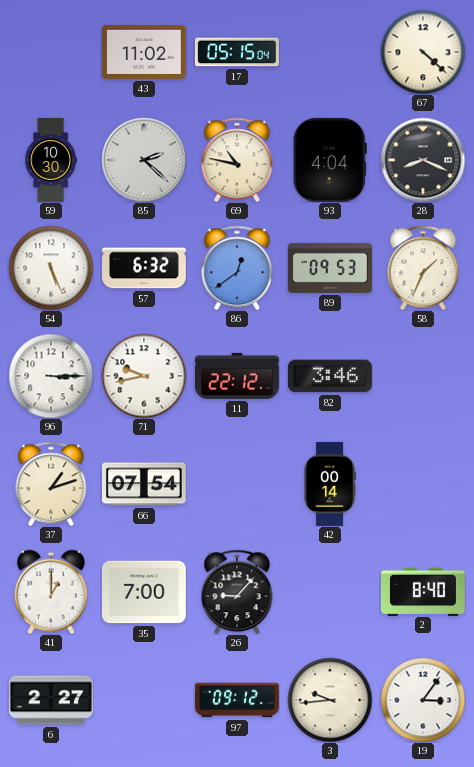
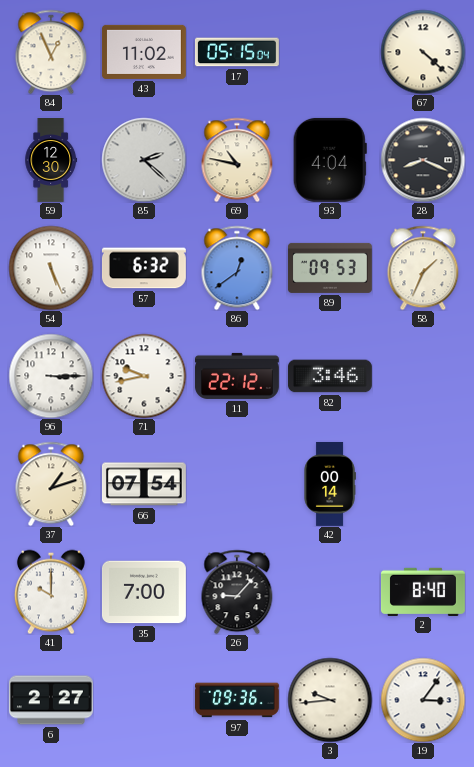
84: none -> 12:56 (51, 52)
59: 10:30 -> 12:30 (51, 161)
41: 1:00 -> 10:00 (51, 592)
97: 09:12 -> 09:36 (237, 700)
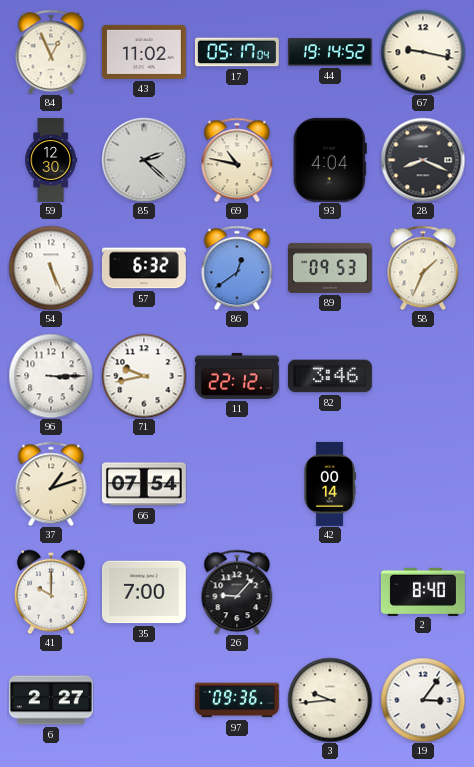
17: 05:15 -> 05:17 (237, 52)
44: none -> 19:14 (330, 52)
67: 4:22 -> 9:17 (423, 52)
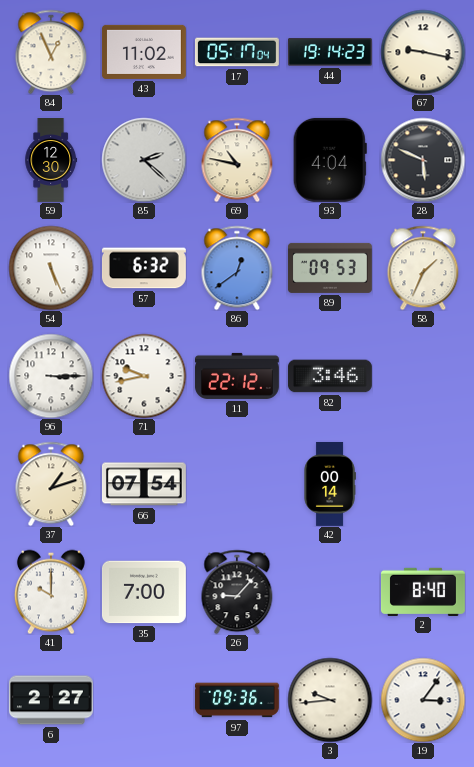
44: 19:14:52 -> 19:14:23 (330, 52)
28: 8:19 -> 5:49 (423, 160)
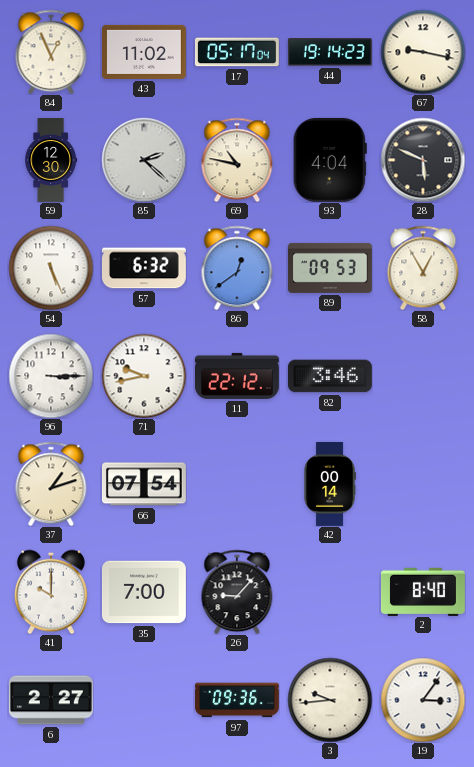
58: 1:34 -> 12:55 (423, 268)
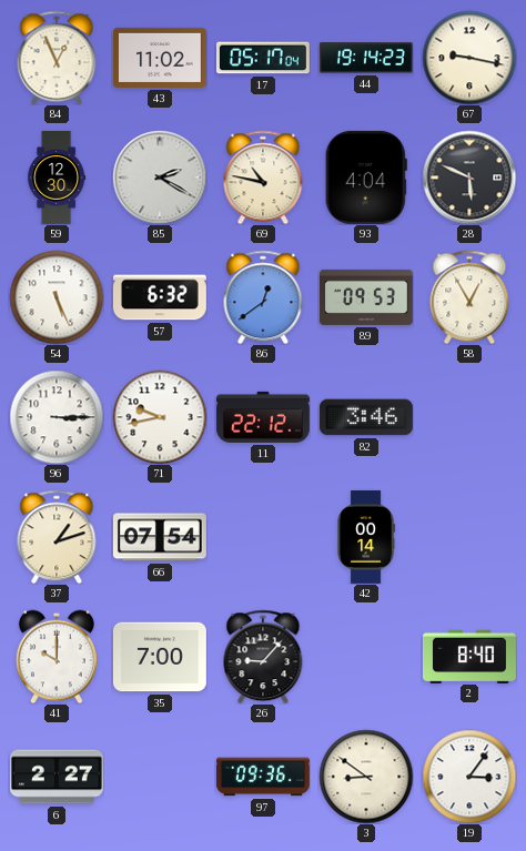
85: 2:22 -> 2:20 (160, 178)
3: 9:44 -> 8:51 (366, 777)
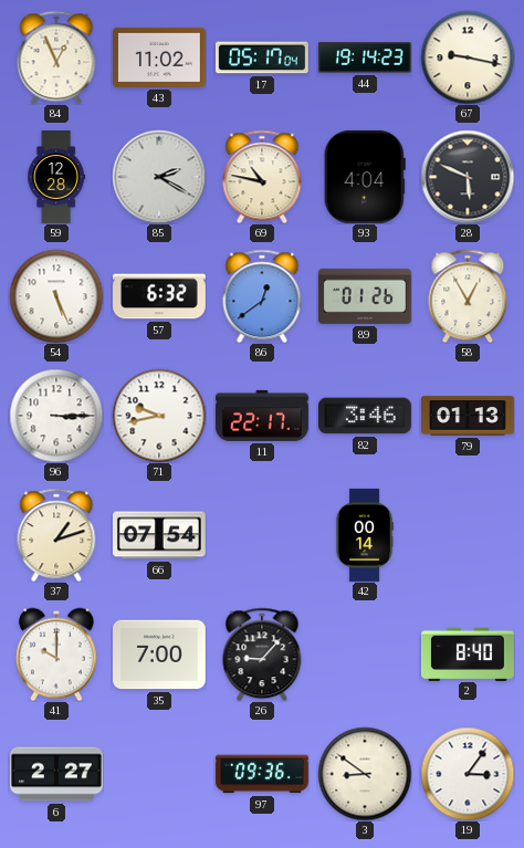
59: 12:30 -> 12:28 (56, 178)
89: 09:53 -> 01:26 (365, 296)
11: 22:12 -> 22:17 (262, 416)
79: none -> 01:13 (469, 416)
